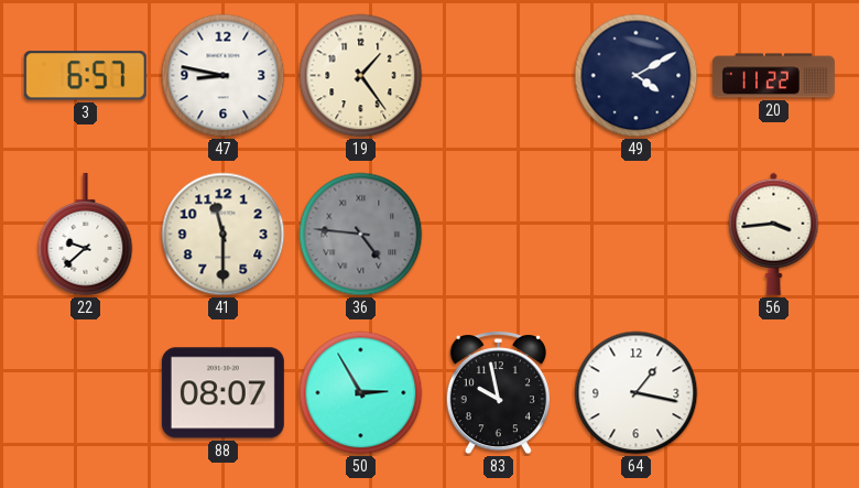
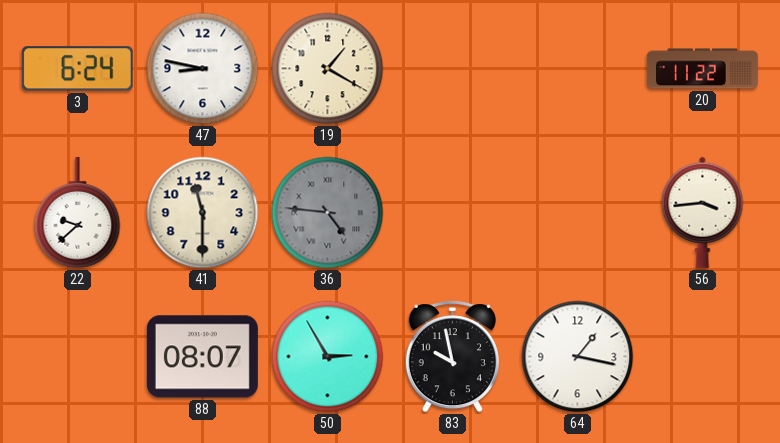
3: 6:57 -> 6:24 (77, 69)
19: 1:24 -> 1:20 (328, 69)
49: 4:10 -> none (637, 76)
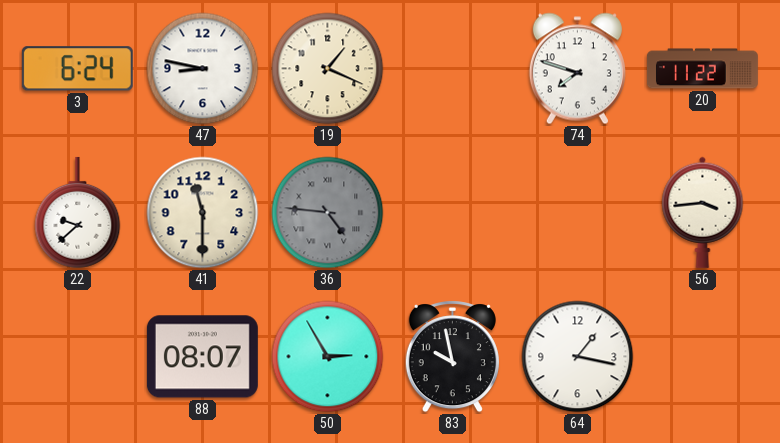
19: 1:20 -> 1:19 (328, 69)
74: none -> 7:48 (577, 69)
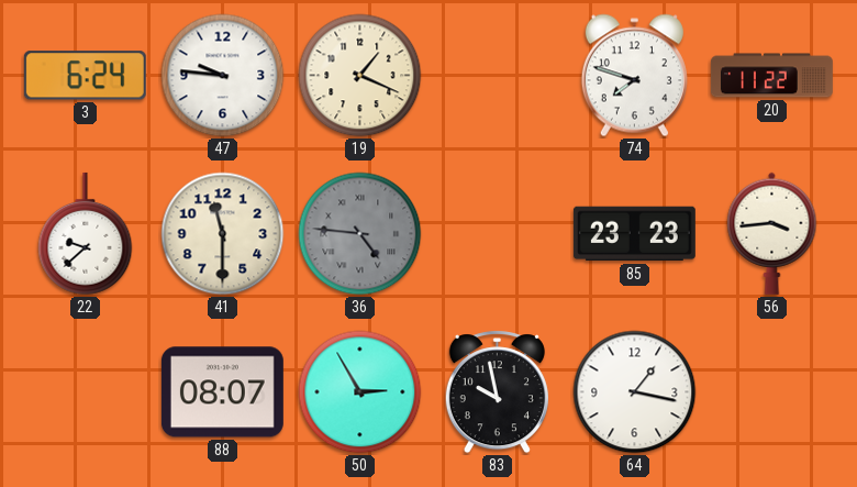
47: 8:47 -> 9:46 (223, 76)
85: none -> 23:23 (634, 234)
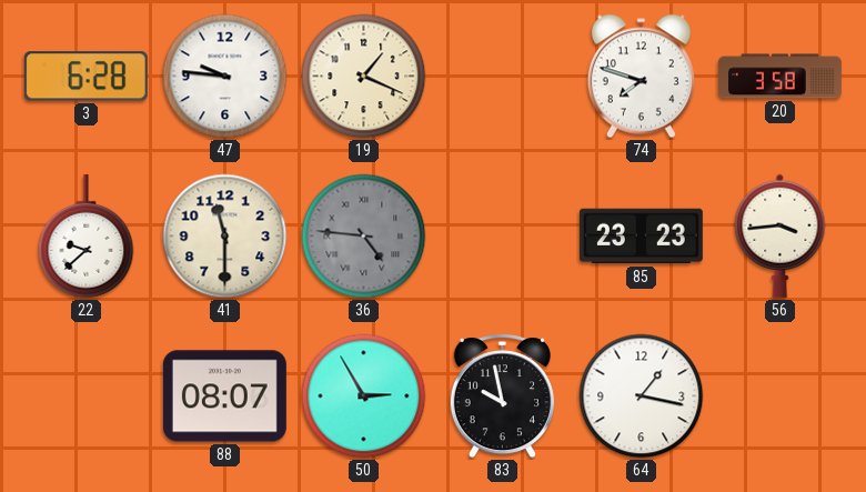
3: 6:24 -> 6:28 (85, 77)
20: 11:22 -> 3:58 (779, 77)
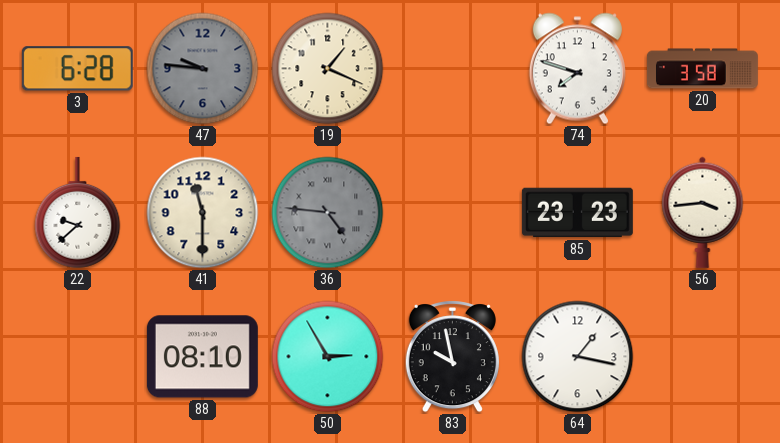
47 dial: white -> grey (203, 69)
88: 08:07 -> 08:10 (202, 357)
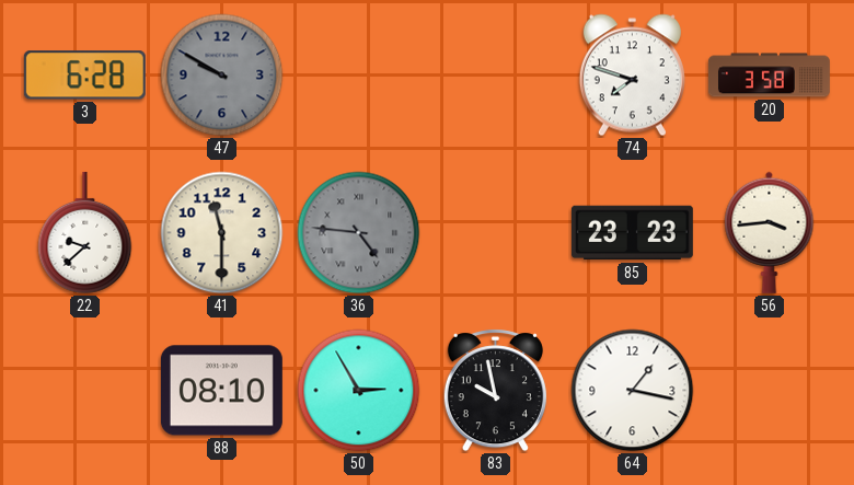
47: 9:46 -> 9:50 (222, 76)
19: 1:19 -> none (328, 69)
